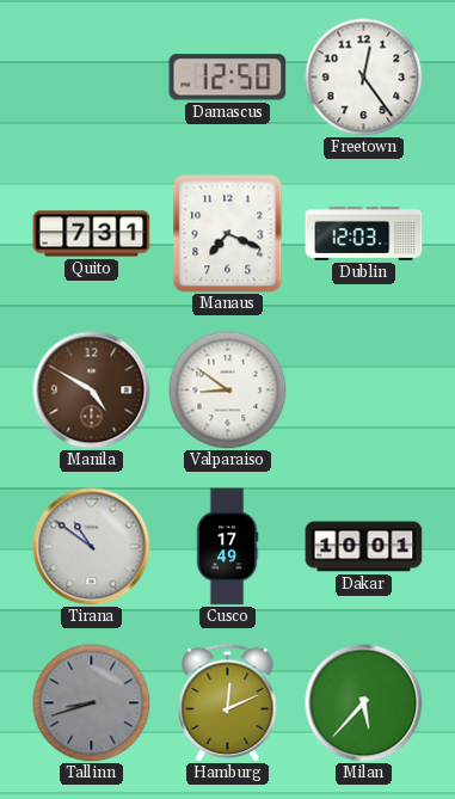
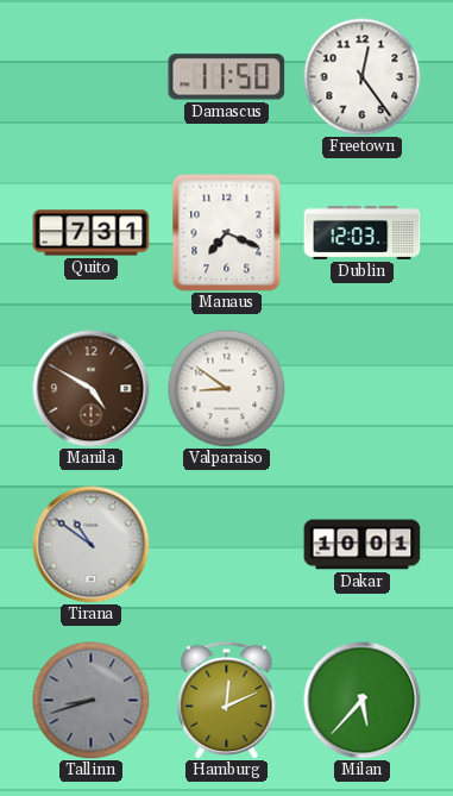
Damascus: 12:50 -> 11:50 (227, 77)
Cusco: 17:49 -> none (227, 547)
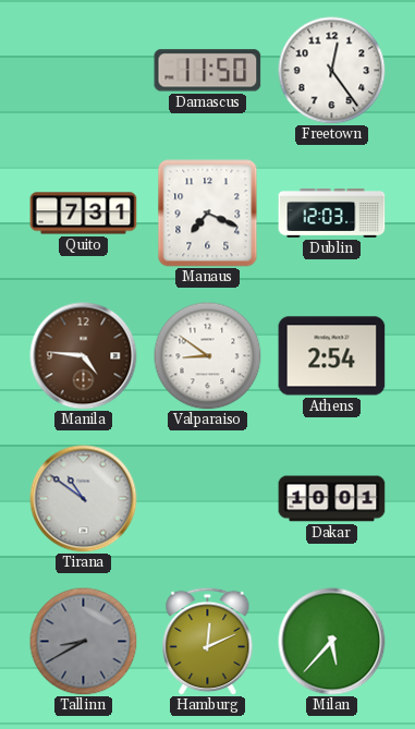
Manila: 4:50 -> 4:46 (84, 356)
Athens: none -> 2:54 (332, 356)
Tallinn: 8:42 -> 8:40 (84, 642)
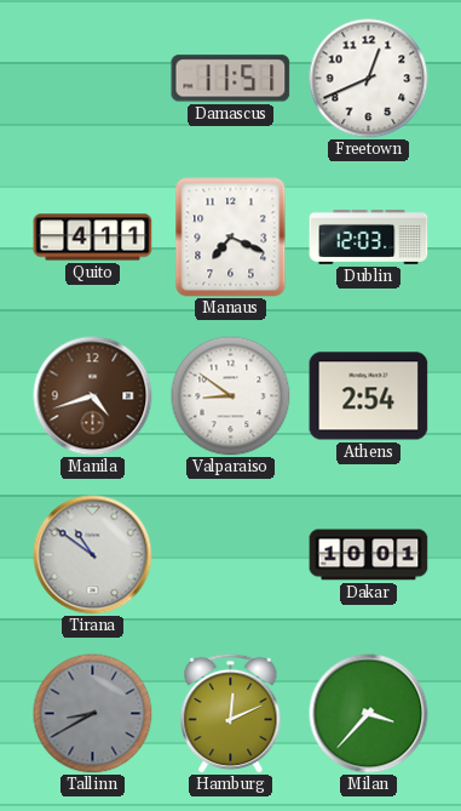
Damascus: 11:50 -> 11:51 (231, 79)
Freetown: 12:24 -> 12:41 (369, 79)
Quito: 7:31 -> 4:11 (93, 238)
Manila: 4:46 -> 4:42 (93, 396)
Milan: 5:37 -> 3:37 (369, 714)
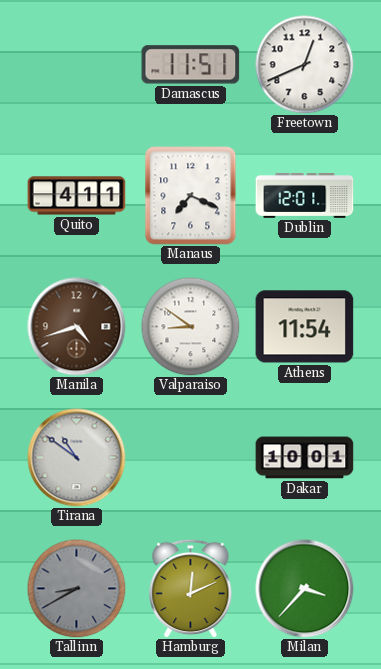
Dublin: 12:03 -> 12:01 (305, 195)
Athens: 2:54 -> 11:54 (305, 327)
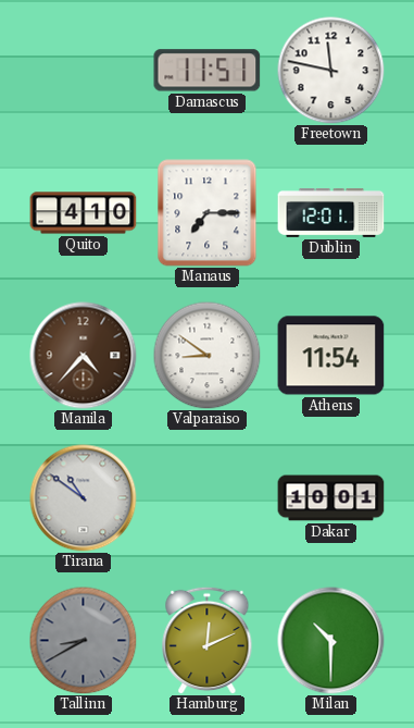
Freetown: 12:41 -> 11:47 (331, 71)
Quito: 4:11 -> 4:10 (84, 213)
Manaus: 7:19 -> 7:15 (208, 213)
Manila: 4:42 -> 4:37 (84, 356)
Milan: 3:37 -> 10:30 (331, 641)
